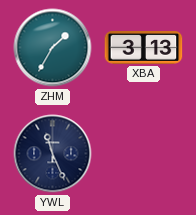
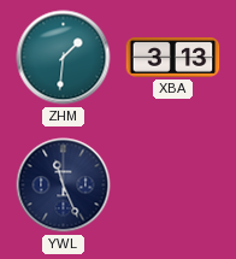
ZHM: 1:35 -> 1:31 (64, 58)
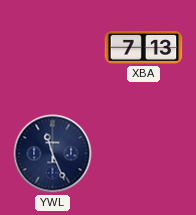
ZHM: 1:31 -> none (64, 58)
XBA: 3:13 -> 7:13 (144, 48)
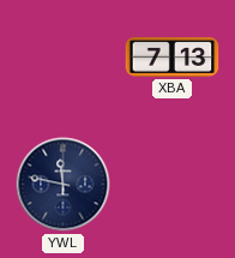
YWL: 11:26 -> 11:47 (64, 185)
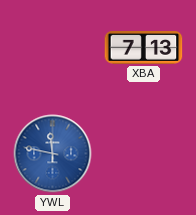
YWL dial: navy -> blue (53, 154)
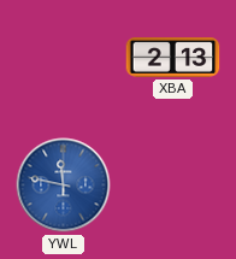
XBA: 7:13 -> 2:13 (173, 58)
